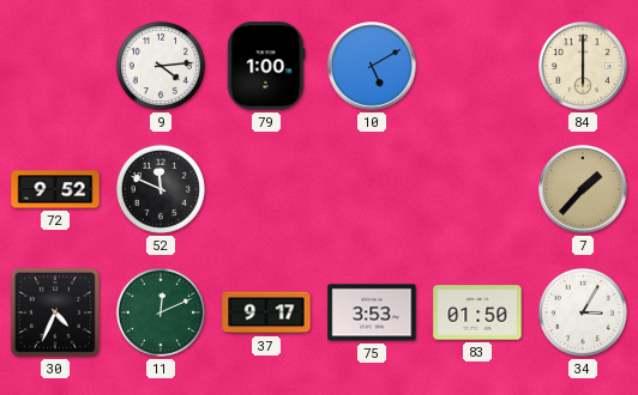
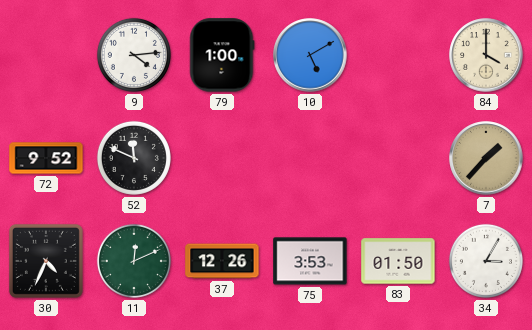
84: 6:00 -> 4:00 (486, 55)
37: 9:17 -> 12:26 (222, 261)
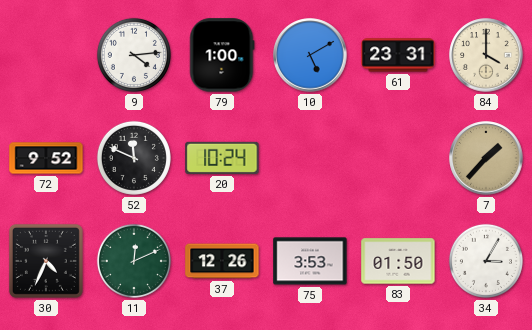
61: none -> 23:31 (398, 55)
20: none -> 10:24 (222, 158)
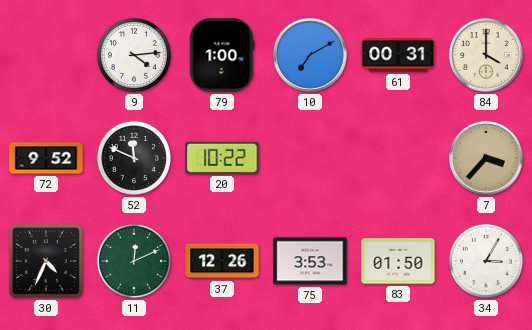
10: 5:10 -> 7:10 (310, 55)
61: 23:31 -> 00:31 (398, 55)
20: 10:24 -> 10:22 (222, 158)
7: 1:37 -> 3:37 (486, 158)
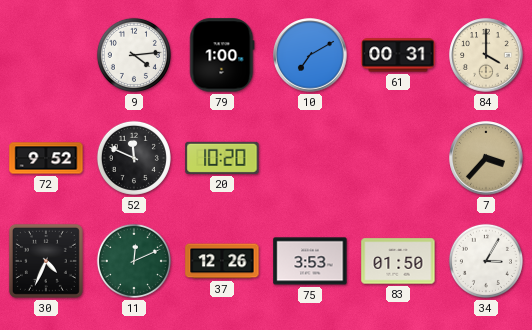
20: 10:22 -> 10:20 (222, 158)
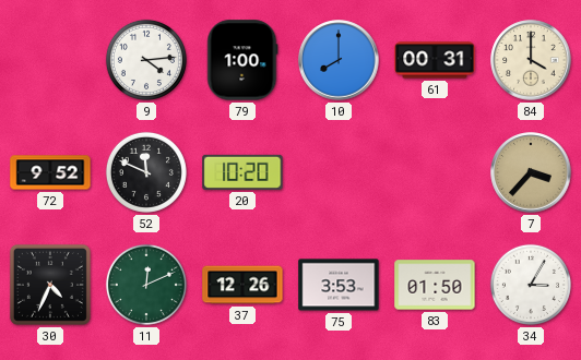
10: 7:10 -> 8:00 (339, 60)
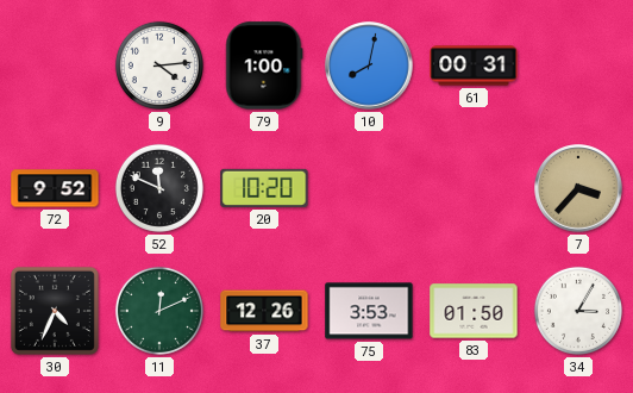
10: 8:00 -> 8:02 (369, 65)
84: 4:00 -> none (531, 60)
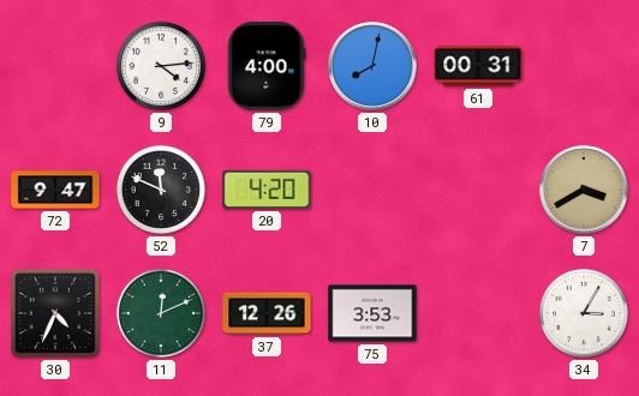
79: 1:00 -> 4:00 (267, 66)
72: 9:52 -> 9:47 (55, 190)
20: 10:20 -> 4:20 (267, 190)
7: 3:37 -> 3:40 (584, 190)
83: 01:50 -> none (474, 311)
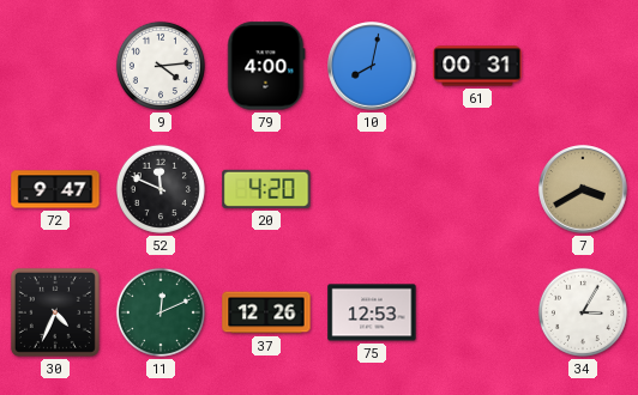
75: 3:53 -> 12:53 (372, 312)
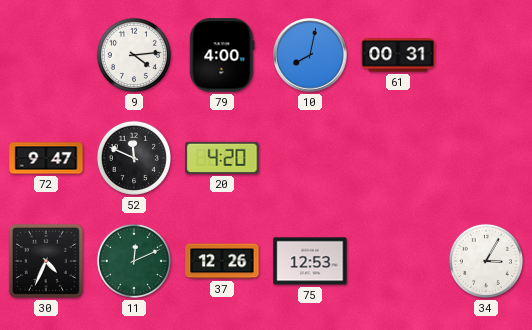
7: 3:40 -> none (583, 189)
